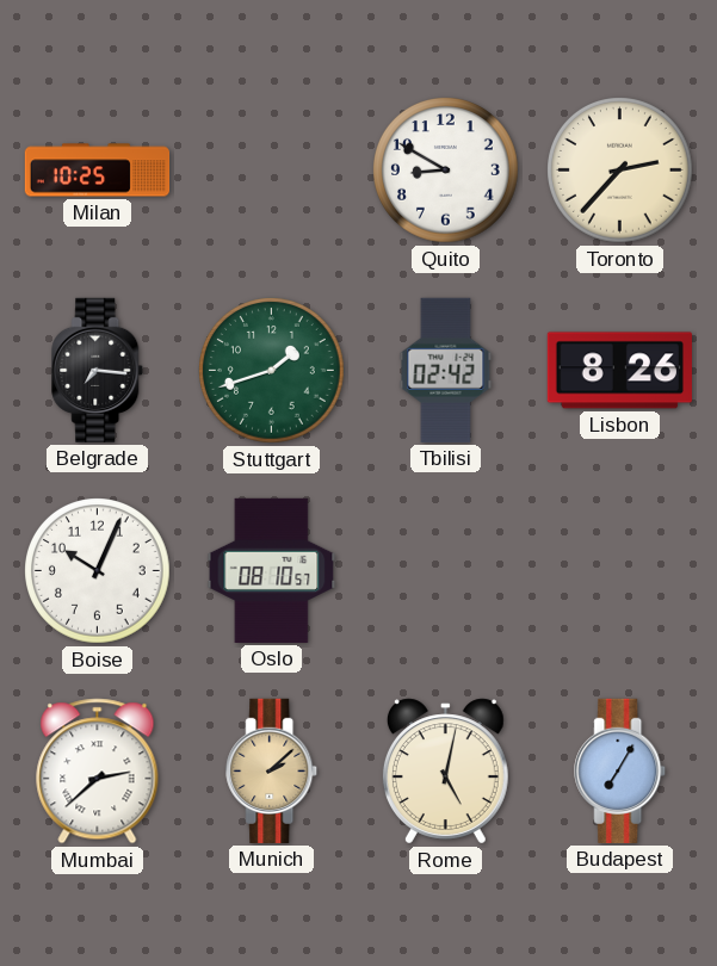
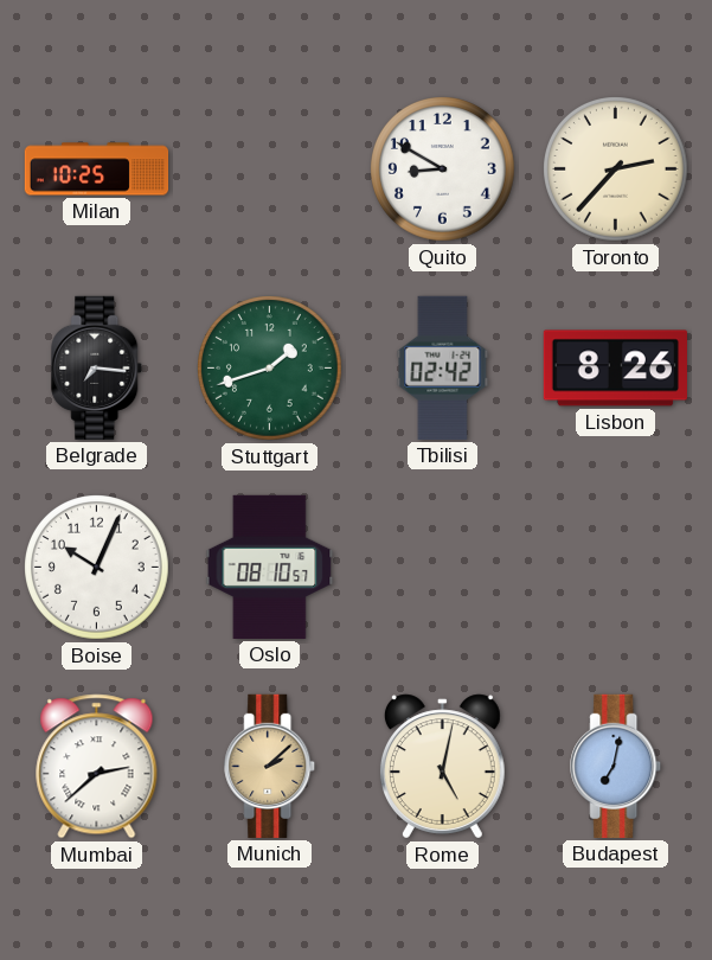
Budapest: 7:05 -> 7:02 (616, 766)
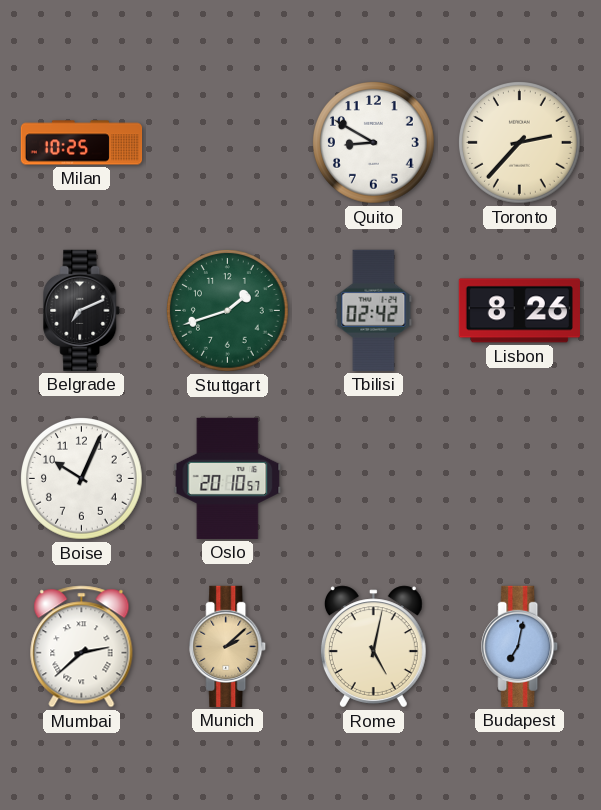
Belgrade: 7:16 -> 7:11 (82, 310)
Oslo: 08:10 -> 20:10 (228, 478)
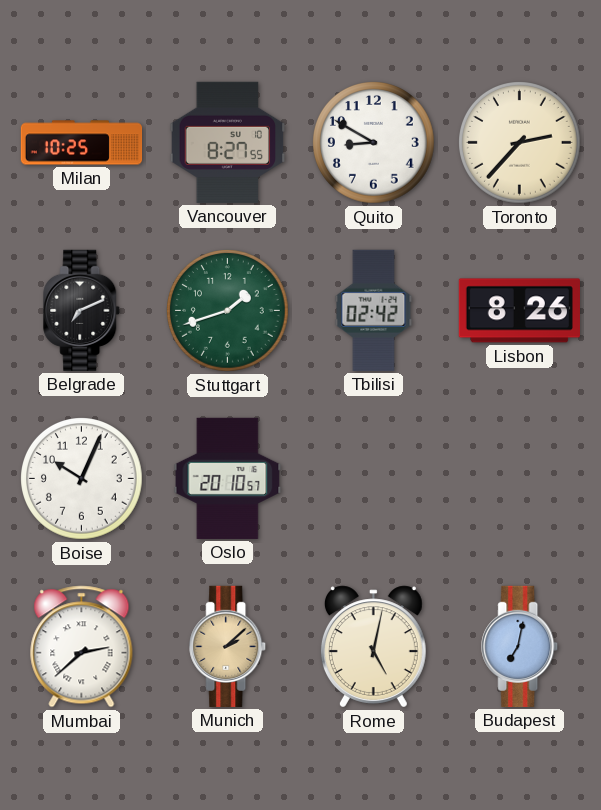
Vancouver: none -> 8:27 (228, 142)
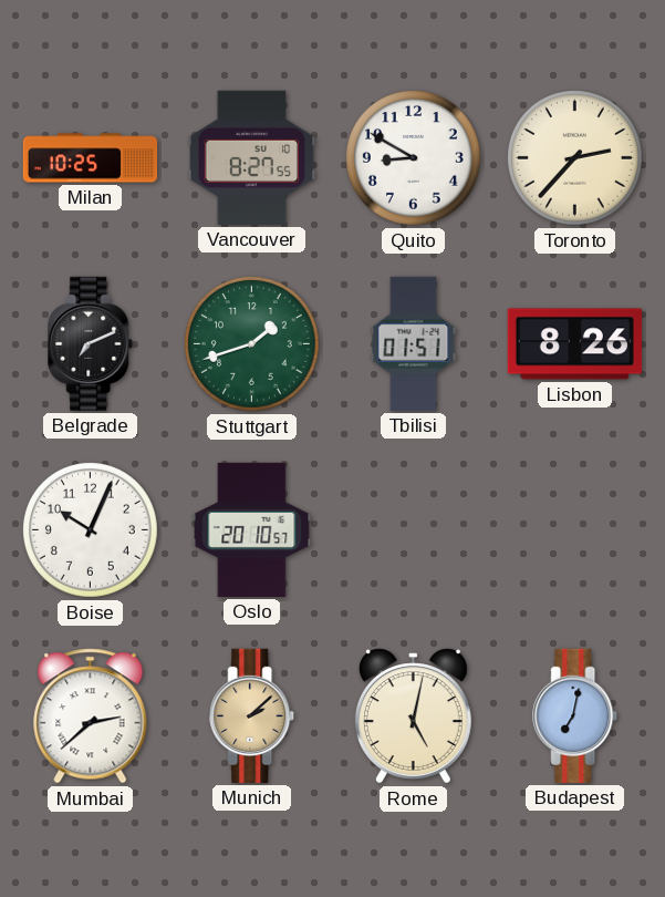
Tbilisi: 02:42 -> 01:51 (414, 343)
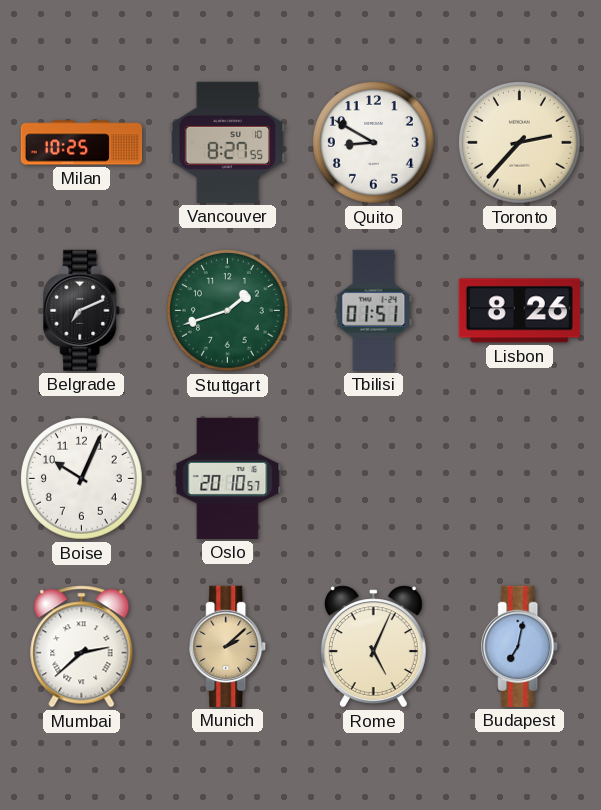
Rome: 5:02 -> 5:04 (373, 647)
